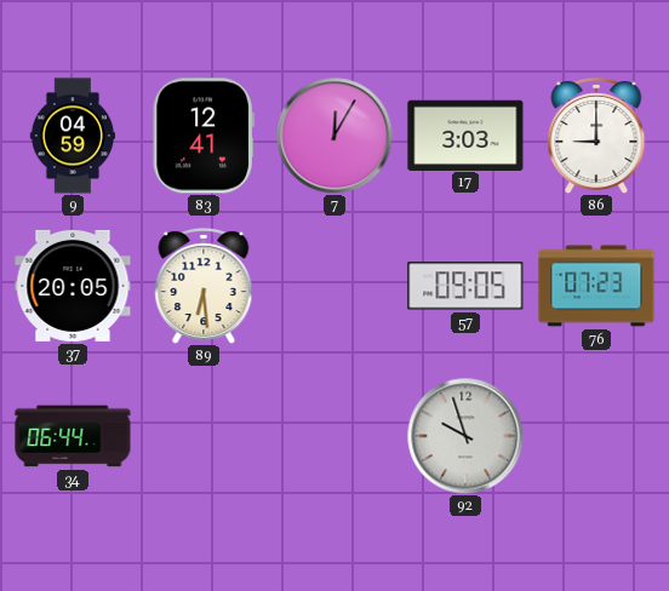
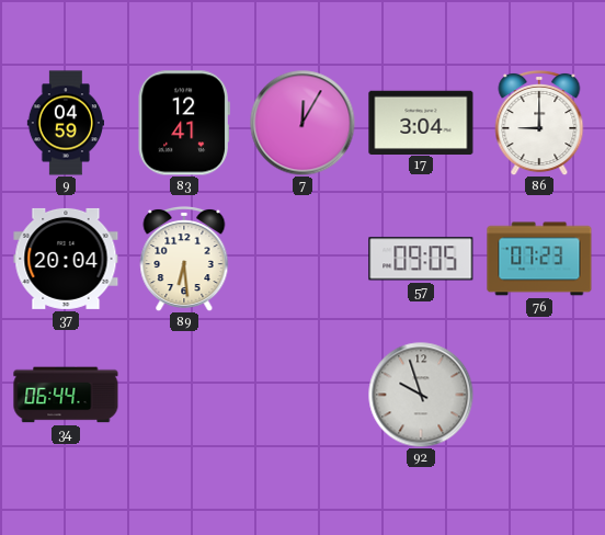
17: 3:03 -> 3:04 (421, 122)
37: 20:05 -> 20:04 (66, 259)
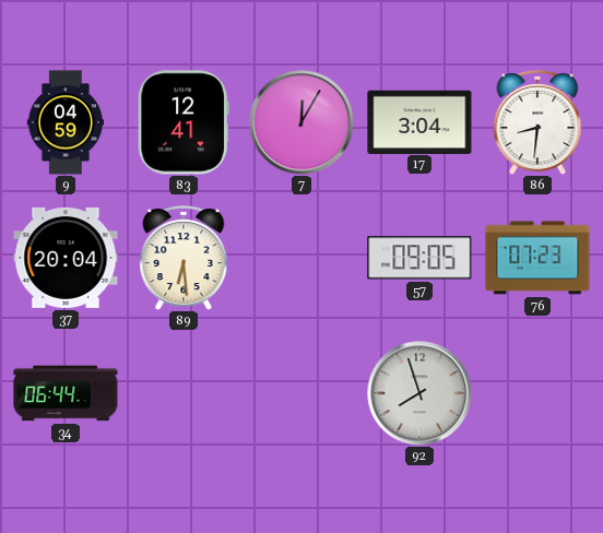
86: 9:00 -> 8:31 (537, 122)
92: 9:57 -> 7:57 (419, 393)
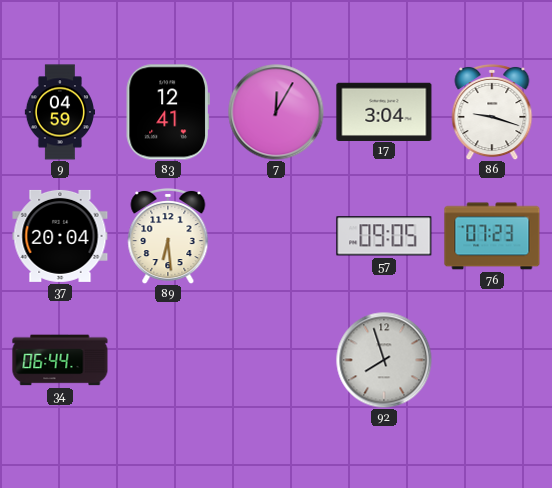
86: 8:31 -> 9:18 (492, 112)
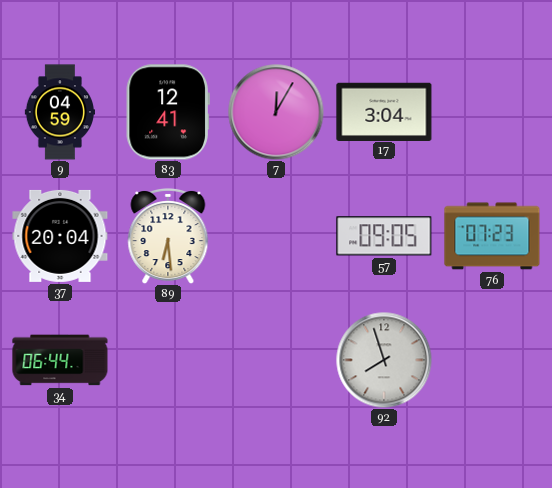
86: 9:18 -> none (492, 112)
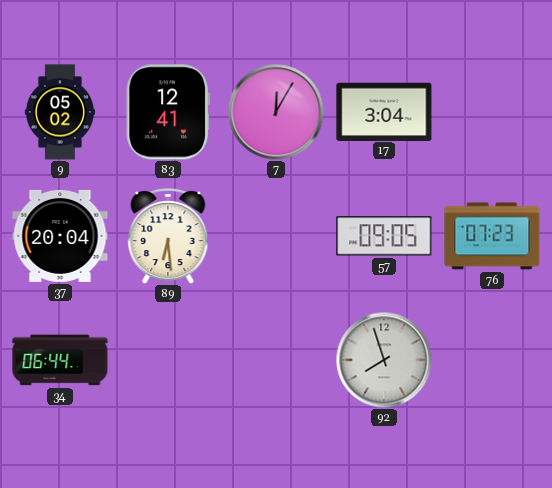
9: 04:59 -> 05:02 (59, 112)
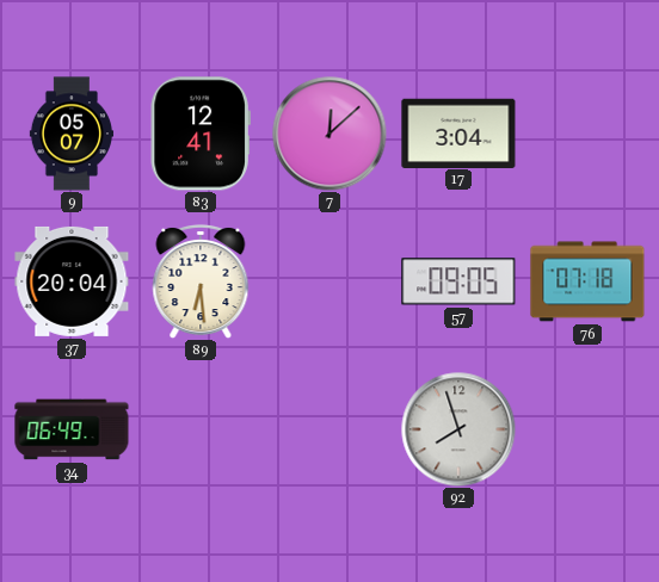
9: 05:02 -> 05:07 (70, 134)
7: 12:05 -> 12:08 (329, 134)
76: 07:23 -> 07:18 (587, 281)
34: 06:44 -> 06:49 (72, 429)
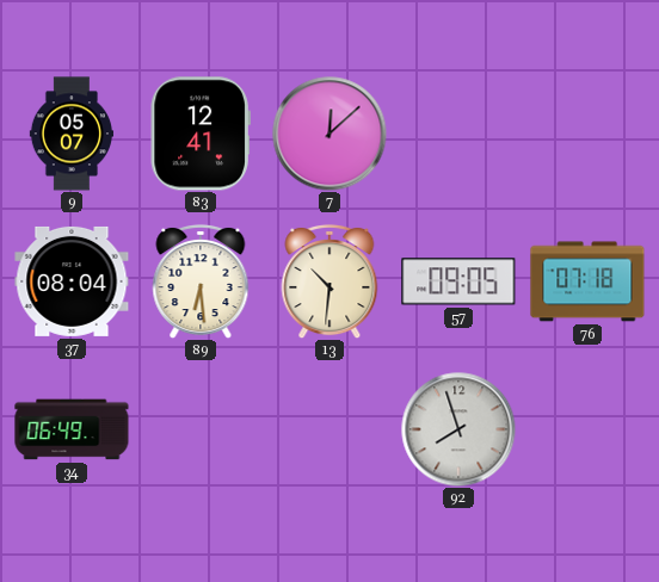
17: 3:04 -> none (458, 132)
37: 20:04 -> 08:04 (72, 281)
13: none -> 10:31 (329, 281)
